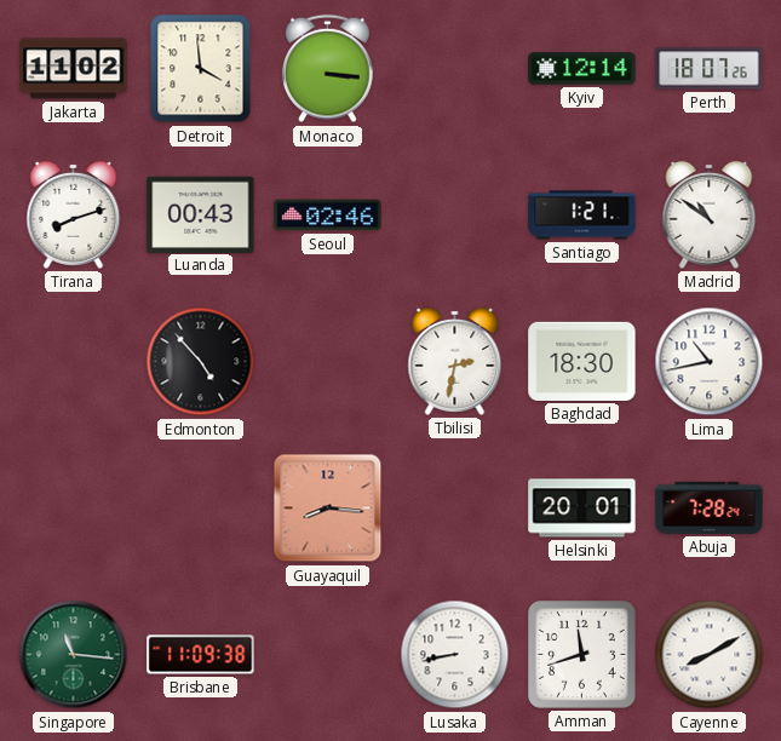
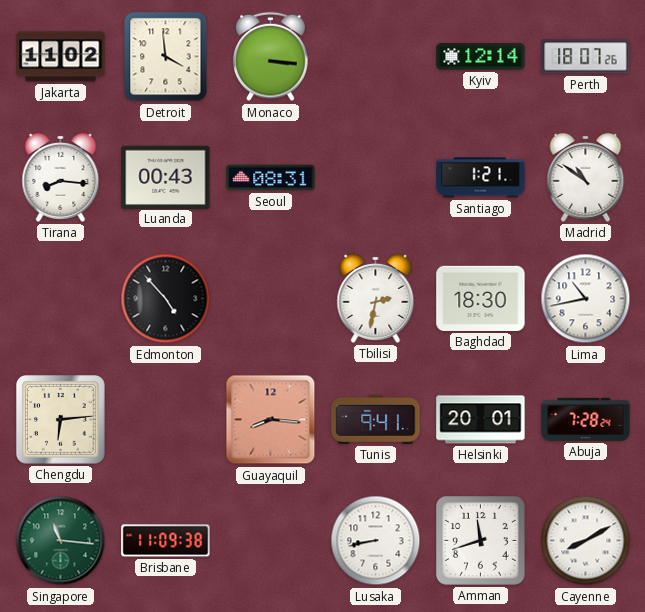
Tirana: 8:12 -> 8:16 (61, 177)
Seoul: 02:46 -> 08:31 (271, 178)
Chengdu: none -> 6:14 (61, 420)
Tunis: none -> 9:41 (376, 419)
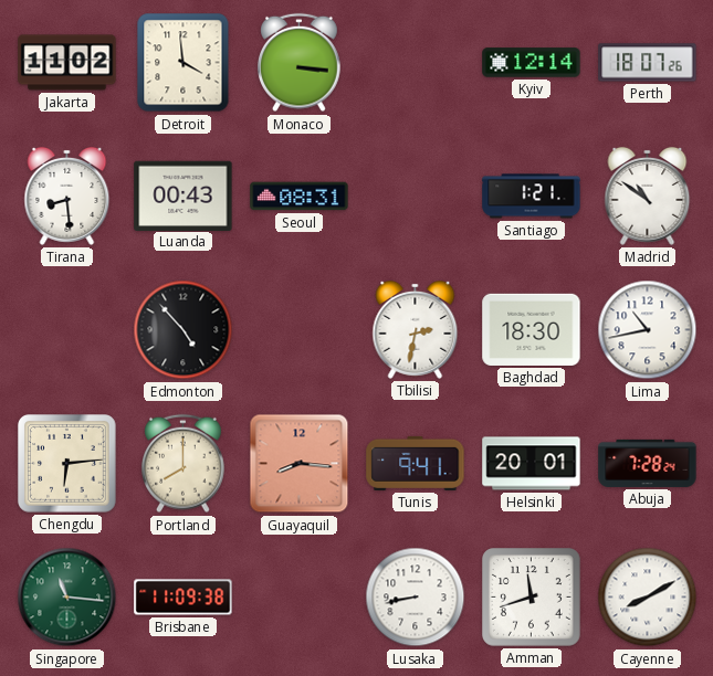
Tirana: 8:16 -> 8:29 (67, 196)
Portland: none -> 8:00 (184, 464)
